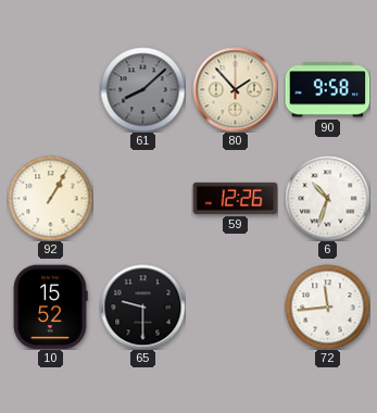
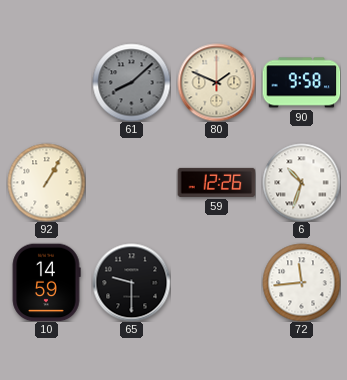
80: 1:53 -> 1:49 (216, 82)
10: 15:52 -> 14:59 (46, 282)
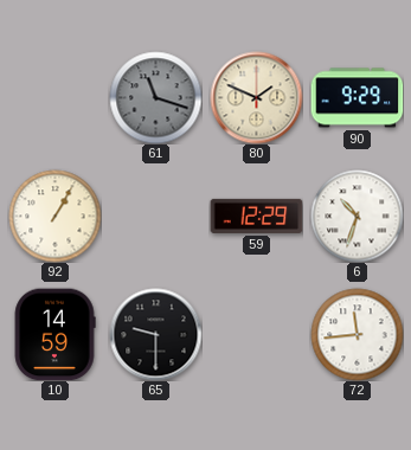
61: 8:08 -> 11:18 (155, 97)
90: 9:58 -> 9:29 (357, 98)
59: 12:26 -> 12:29 (256, 216)
